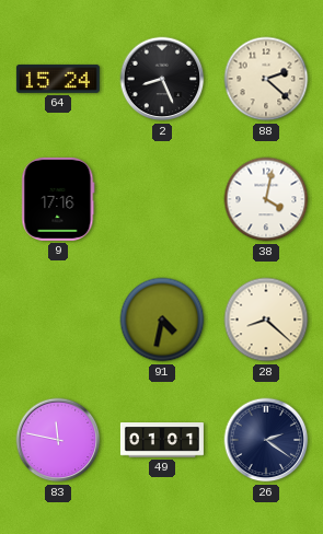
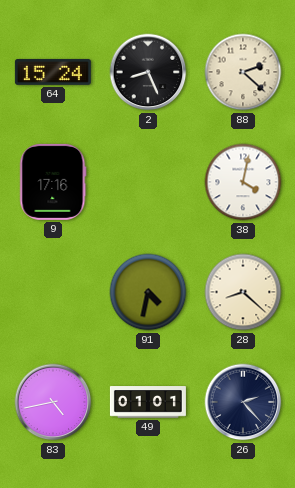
83: 11:47 -> 4:43 (53, 402)
26: 2:21 -> 2:23 (243, 402)
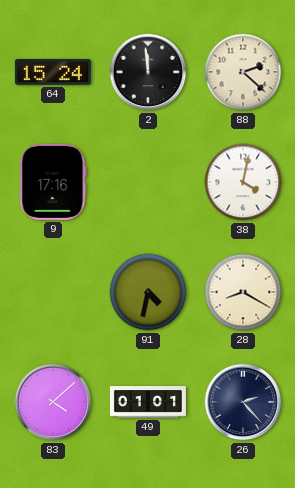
2: 8:26 -> 11:59 (148, 72)
28: 8:22 -> 8:20 (243, 292)
83: 4:43 -> 4:08 (53, 402)
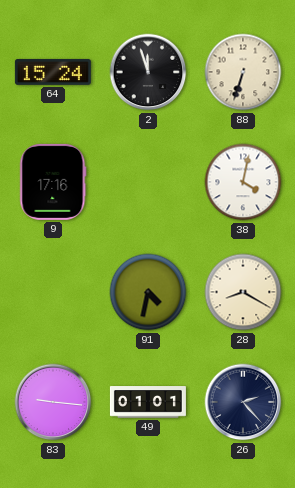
2: 11:59 -> 11:57 (148, 72)
88: 2:22 -> 6:33 (243, 72)
83: 4:08 -> 9:16 (53, 402)
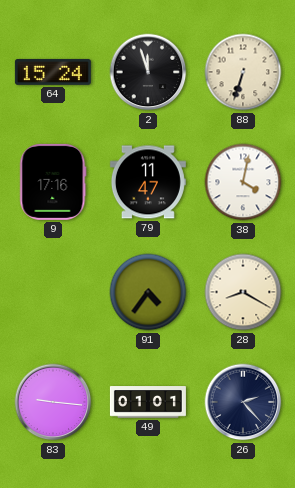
79: none -> 11:47 (148, 182)
91: 4:32 -> 4:36 (148, 292)
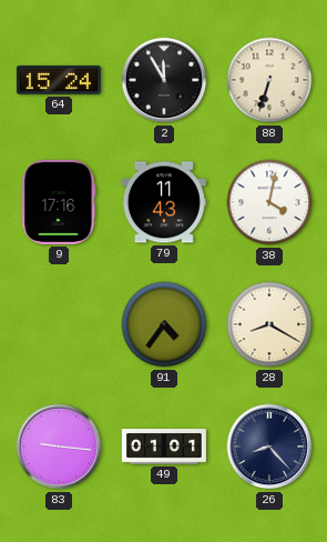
2: 11:57 -> 11:55 (164, 80)
79: 11:47 -> 11:43 (164, 202)
26: 2:23 -> 8:23 (269, 446)
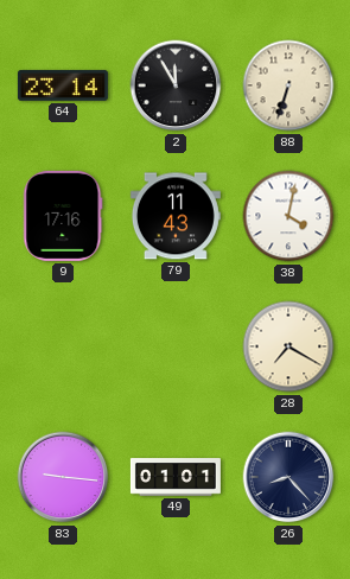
64: 15:24 -> 23:14 (63, 85)
91: 4:36 -> none (164, 324)
28: 8:20 -> 7:20 (288, 346)
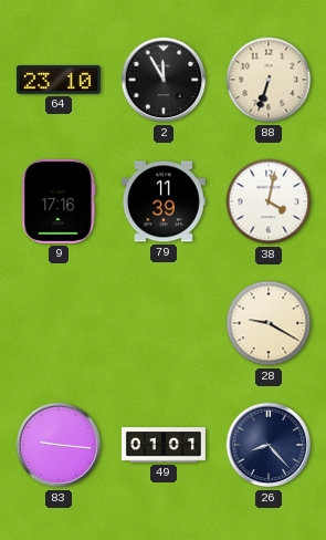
64: 23:14 -> 23:10 (59, 80)
79: 11:43 -> 11:39 (164, 201)
28: 7:20 -> 9:20 (269, 323)
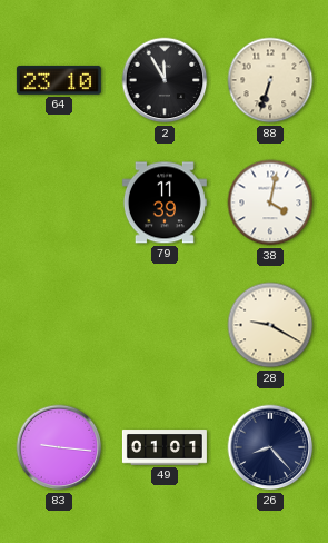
9: 17:16 -> none (59, 201)
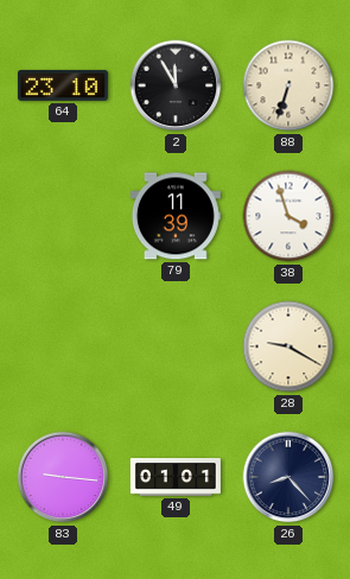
38: 4:02 -> 3:57 (288, 216)
